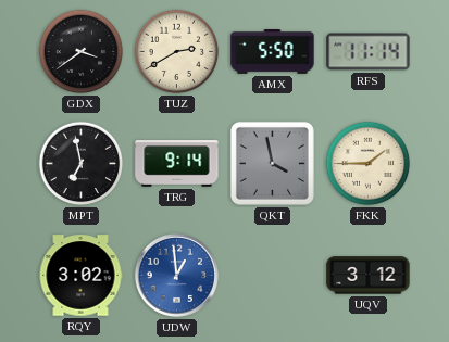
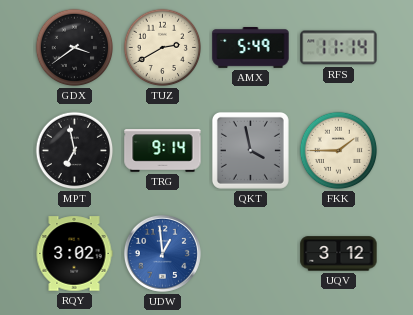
AMX: 5:50 -> 5:49 (251, 48)
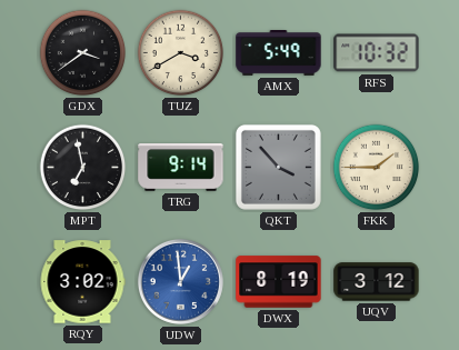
TUZ: 2:40 -> 3:40 (181, 53)
RFS: 11:14 -> 10:32 (377, 53)
QKT: 3:58 -> 3:53 (278, 167)
DWX: none -> 8:19 (279, 282)
